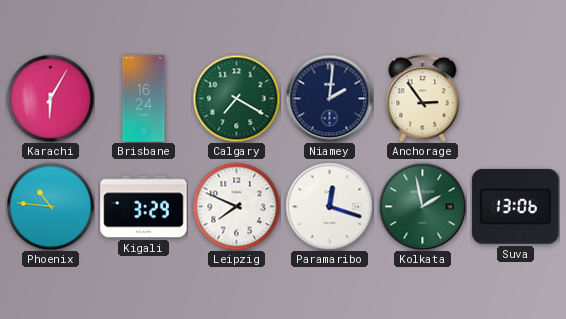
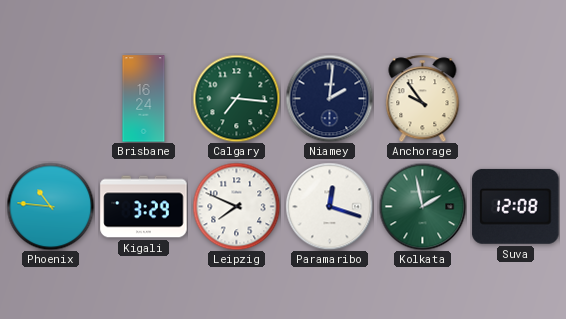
Karachi: 6:05 -> none (50, 98)
Calgary: 7:20 -> 7:16 (236, 98)
Anchorage: 2:54 -> 9:54 (423, 98)
Suva: 13:06 -> 12:08 (516, 206)
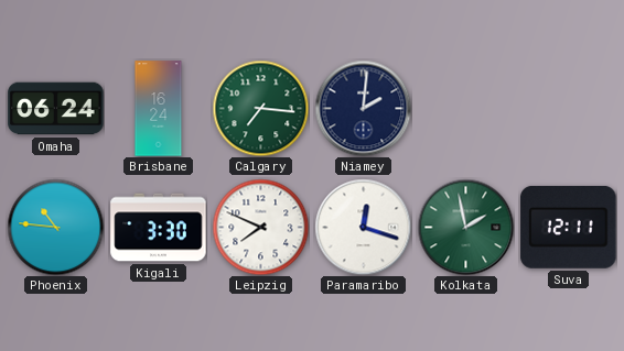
Omaha: none -> 06:24 (56, 109)
Anchorage: 9:54 -> none (423, 98)
Kigali: 3:29 -> 3:30 (159, 228)
Suva: 12:08 -> 12:11 (569, 227)
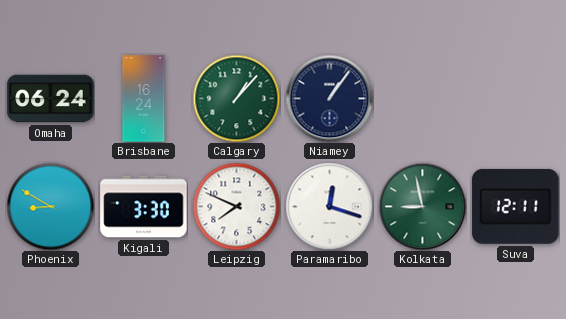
Calgary: 7:16 -> 1:07 (236, 98)
Niamey: 2:01 -> 1:06 (329, 98)
Phoenix: 10:46 -> 8:50 (50, 206)
Kolkata: 1:58 -> 8:58 (422, 206)
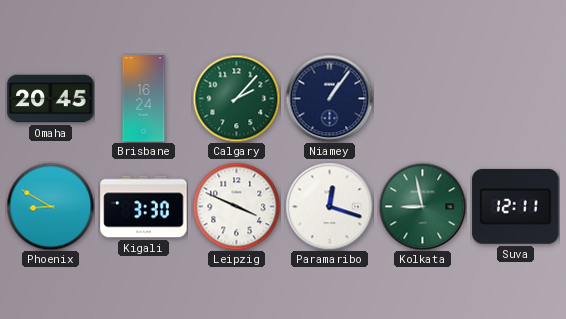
Omaha: 06:24 -> 20:45 (51, 99)
Calgary: 1:07 -> 2:07 (236, 98)
Leipzig: 7:49 -> 3:49 (236, 206)
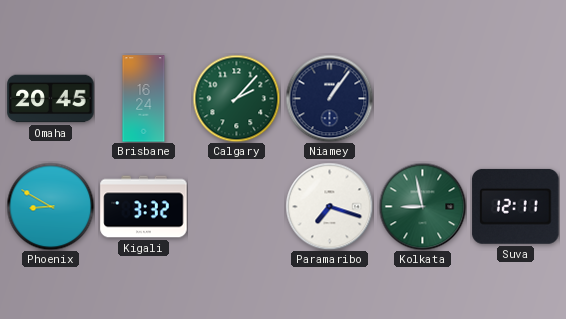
Kigali: 3:30 -> 3:32 (144, 207)
Leipzig: 3:49 -> none (236, 206)
Paramaribo: 12:18 -> 7:18 (329, 206)
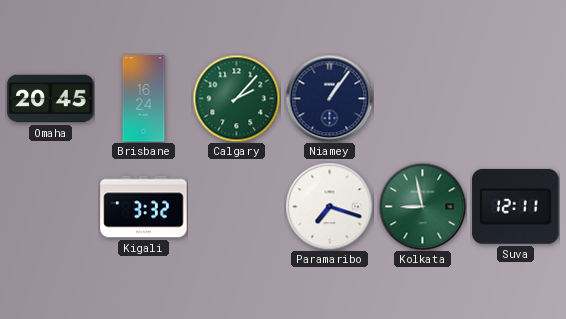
Phoenix: 8:50 -> none (50, 206)
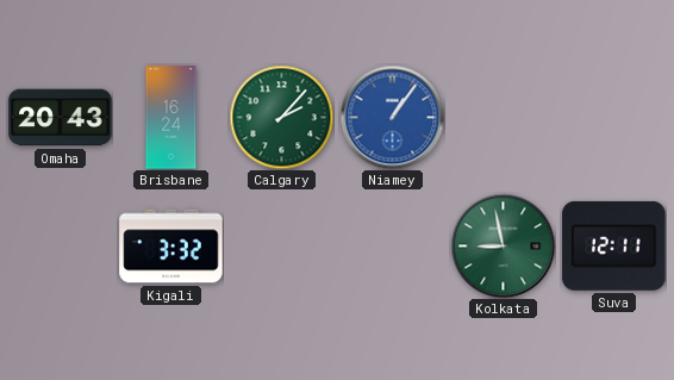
Omaha: 20:45 -> 20:43 (61, 118)
Niamey dial: navy -> blue (392, 117)
Paramaribo: 7:18 -> none (329, 206)
